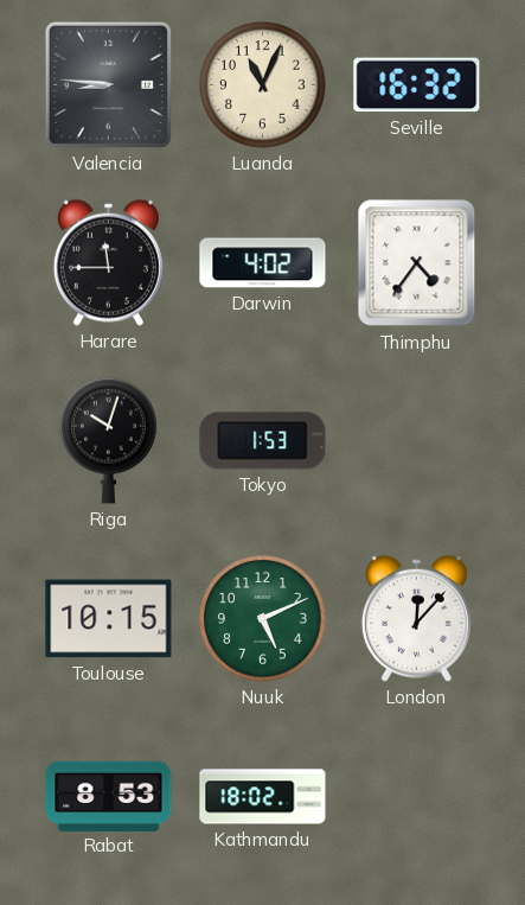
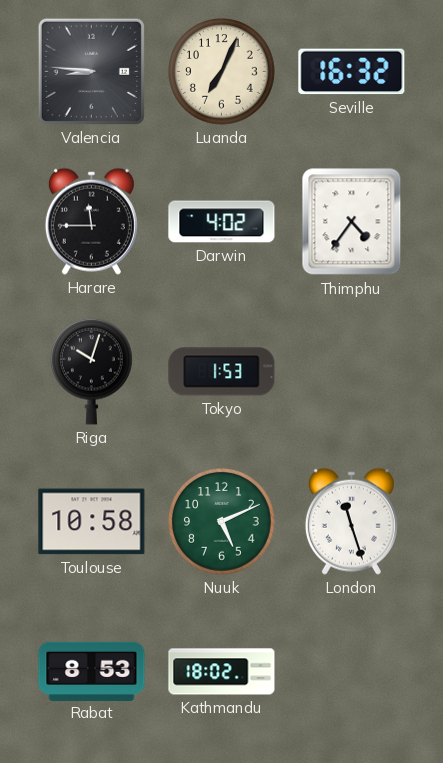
Luanda: 11:04 -> 7:04 (222, 72)
Toulouse: 10:15 -> 10:58 (92, 522)
London: 12:07 -> 11:27 (351, 521)
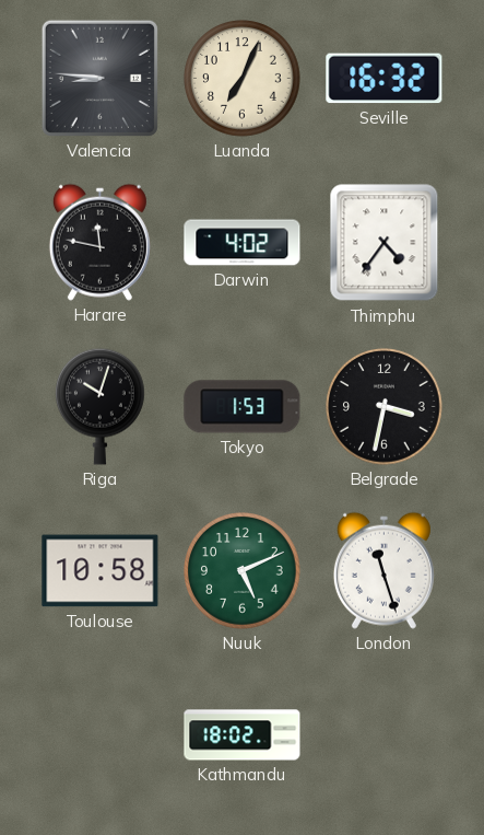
Harare: 11:45 -> 11:47 (99, 242)
Belgrade: none -> 3:32 (385, 407)
Rabat: 8:53 -> none (92, 671)
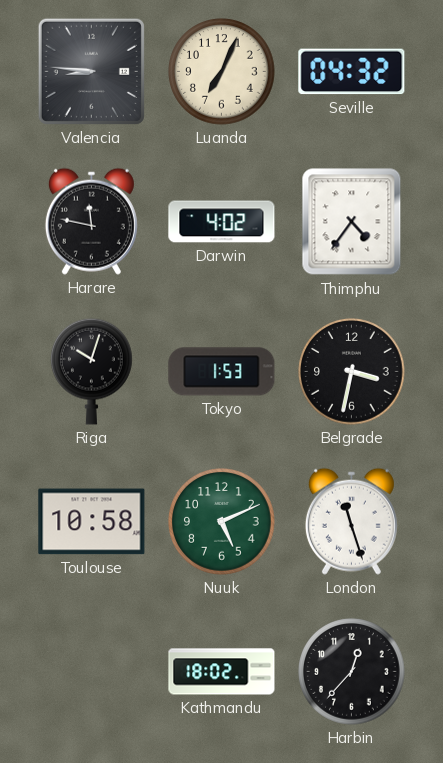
Seville: 16:32 -> 04:32 (352, 72)
Harbin: none -> 12:37 (352, 672)
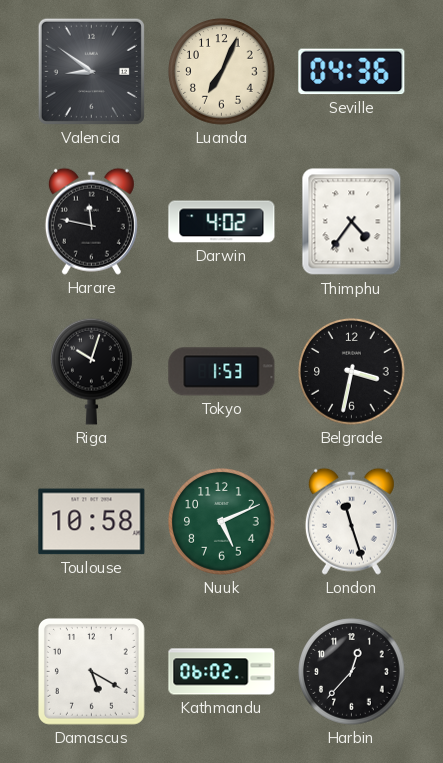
Valencia: 8:46 -> 8:51 (91, 71)
Seville: 04:32 -> 04:36 (352, 72)
Damascus: none -> 5:20 (91, 671)
Kathmandu: 18:02 -> 06:02 (222, 672)
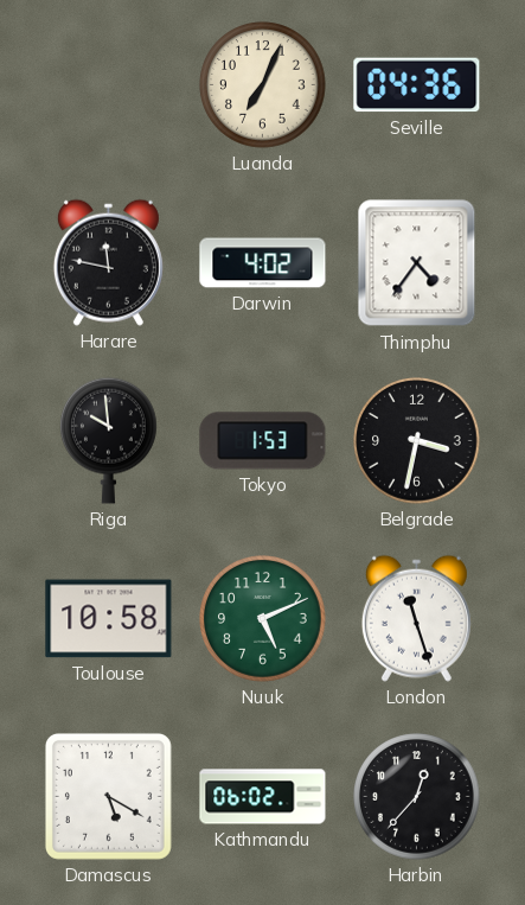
Valencia: 8:51 -> none (91, 71)
Riga: 10:03 -> 9:59 (109, 440)
